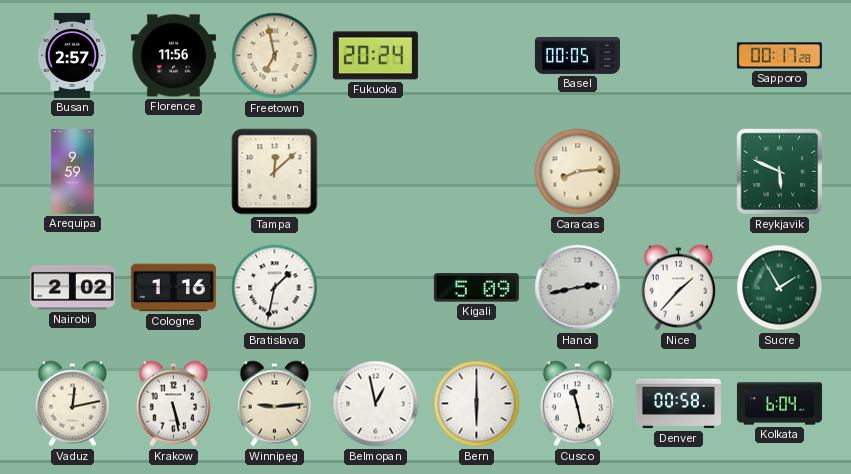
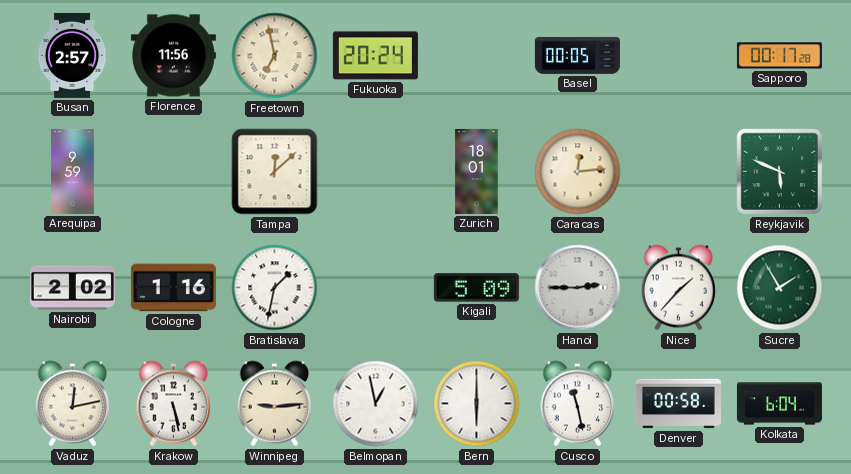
Zurich: none -> 18:01 (477, 171)
Caracas: 8:14 -> 12:14 (578, 172)
Hanoi: 2:43 -> 2:45 (578, 288)
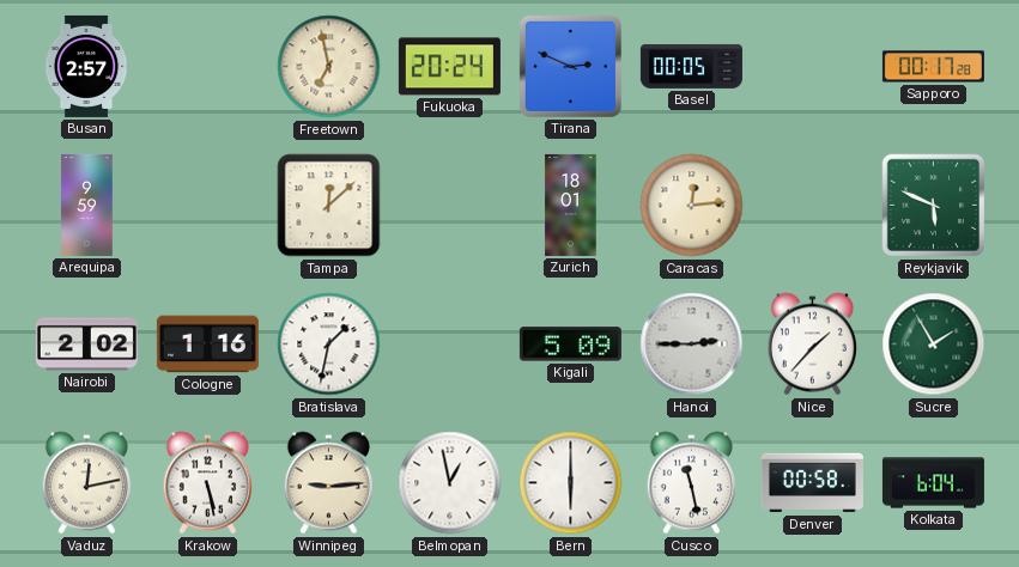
Florence: 11:56 -> none (173, 56)
Tirana: none -> 2:49 (570, 66)
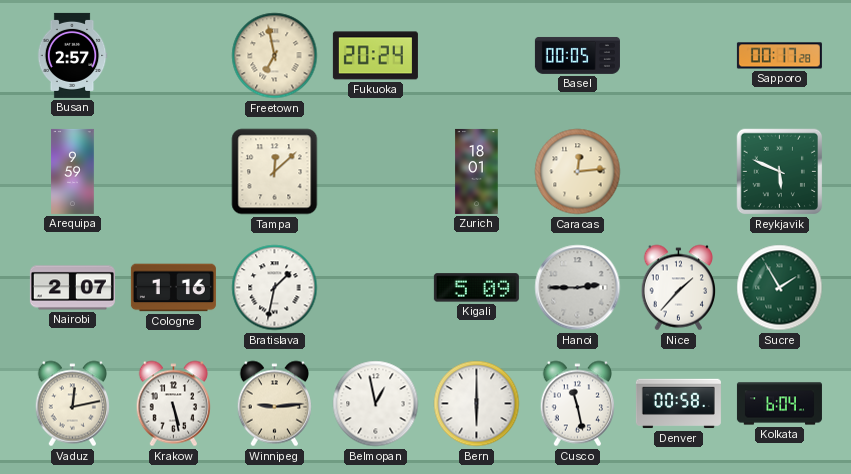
Tirana: 2:49 -> none (570, 66)
Nairobi: 2:02 -> 2:07 (72, 288)
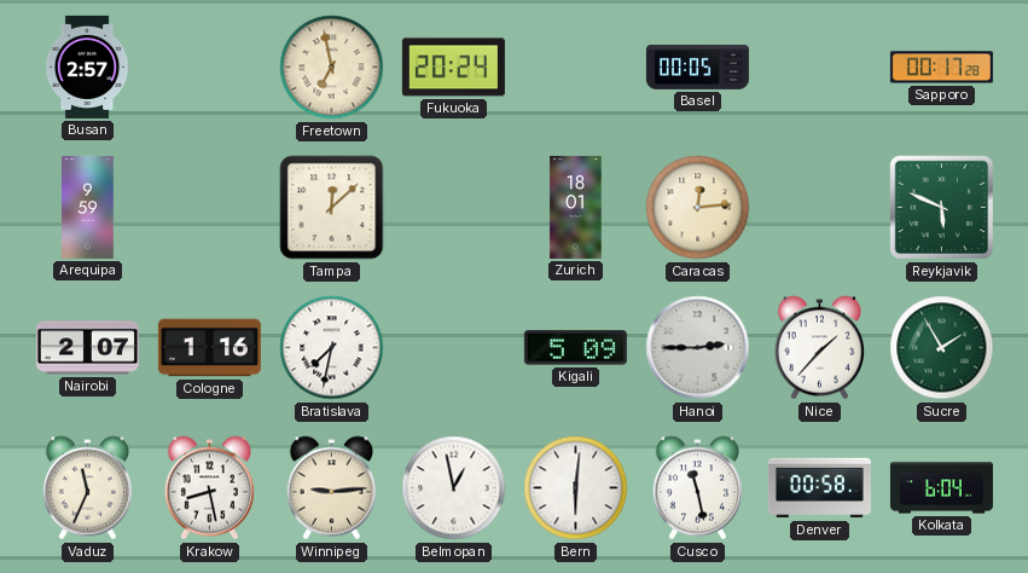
Bratislava: 1:32 -> 7:32 (332, 348)
Vaduz: 12:13 -> 11:34 (87, 488)
Krakow: 5:28 -> 8:28 (209, 488)
Bern: 6:00 -> 6:01 (576, 488)
